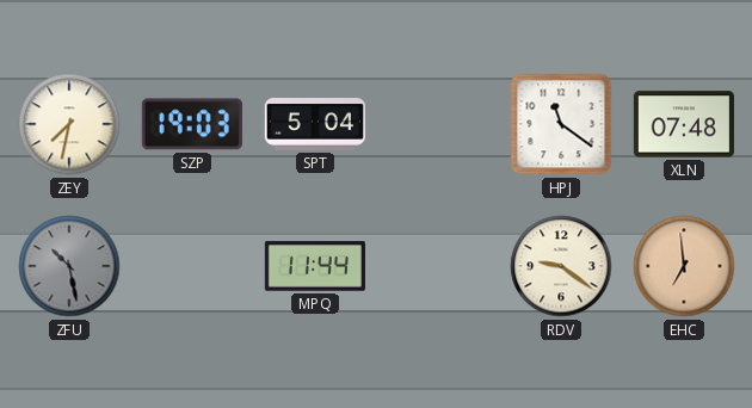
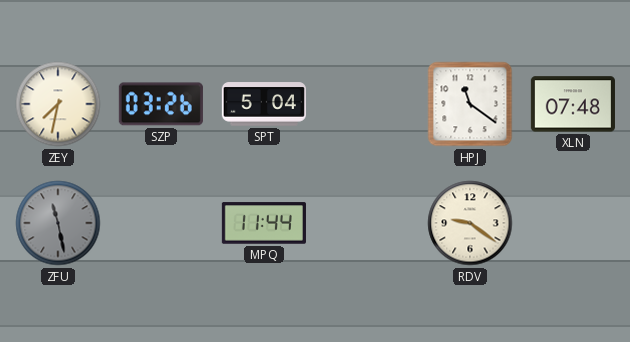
SZP: 19:03 -> 03:26 (161, 104)
ZFU: 10:28 -> 11:28 (58, 223)
EHC: 6:59 -> none (684, 266)
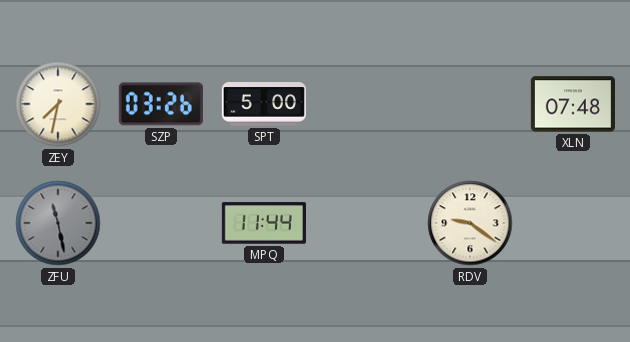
SPT: 5:04 -> 5:00 (263, 104)
HPJ: 11:21 -> none (470, 104)
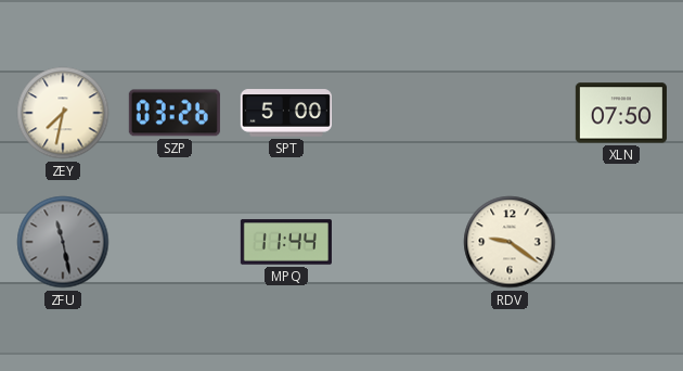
XLN: 07:48 -> 07:50 (621, 113)
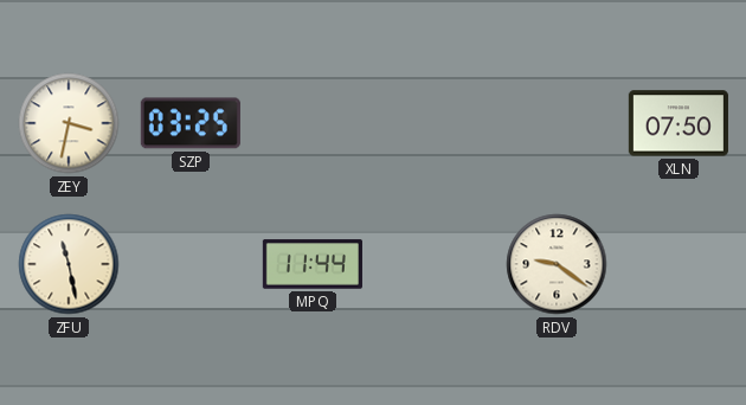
ZEY: 7:32 -> 3:32 (69, 123)
SZP: 03:26 -> 03:25 (191, 123)
SPT: 5:00 -> none (285, 113)
ZFU dial: grey -> cream (69, 264)
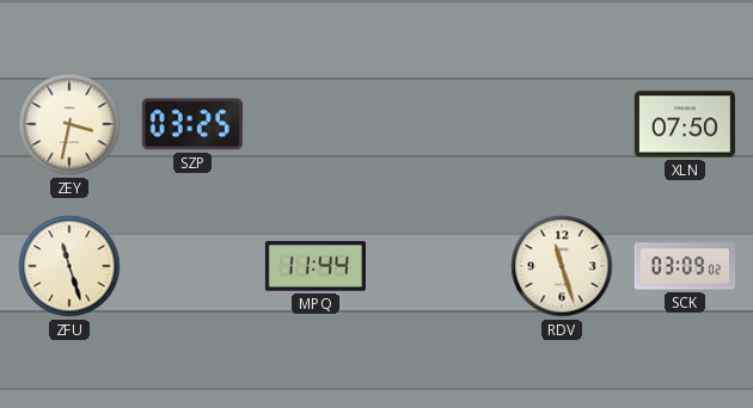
ZFU: 11:28 -> 11:27 (69, 266)
RDV: 9:21 -> 11:27 (562, 266)
SCK: none -> 03:09 (685, 266)
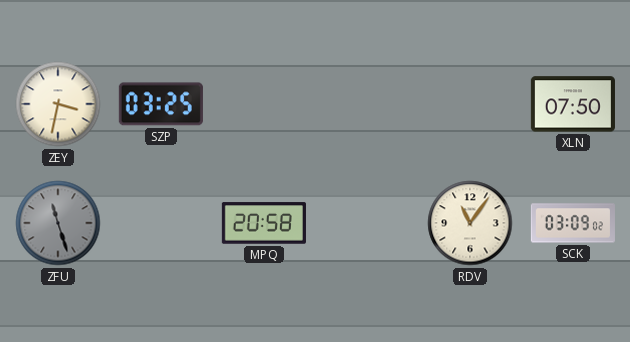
ZFU dial: cream -> grey (58, 223)
MPQ: 11:44 -> 20:58 (264, 223)
RDV: 11:27 -> 11:06 (470, 223)
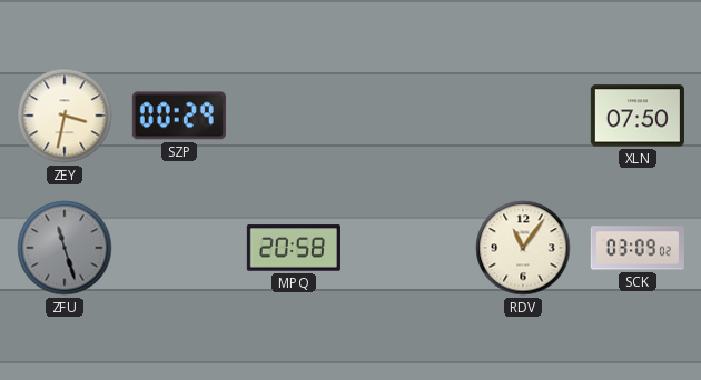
SZP: 03:25 -> 00:29 (179, 116)
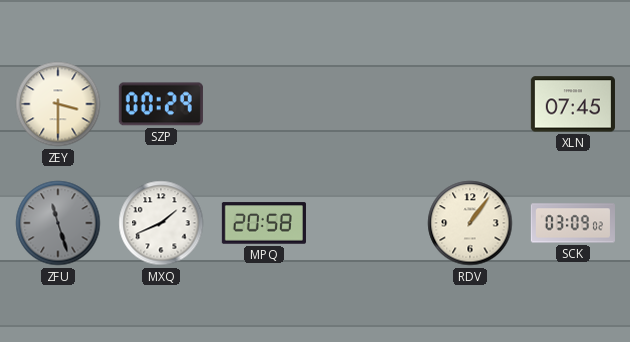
ZEY: 3:32 -> 3:30 (58, 104)
XLN: 07:50 -> 07:45 (573, 104)
MXQ: none -> 1:41 (161, 223)
RDV: 11:06 -> 1:06 (470, 223)
